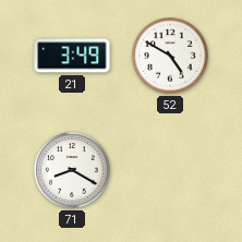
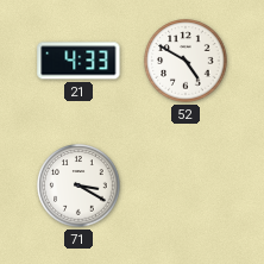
21: 3:49 -> 4:33 (78, 61)
71: 8:20 -> 3:20 (78, 186)
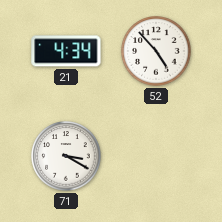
21: 4:33 -> 4:34 (66, 51)
52: 4:50 -> 4:53 (156, 51)
